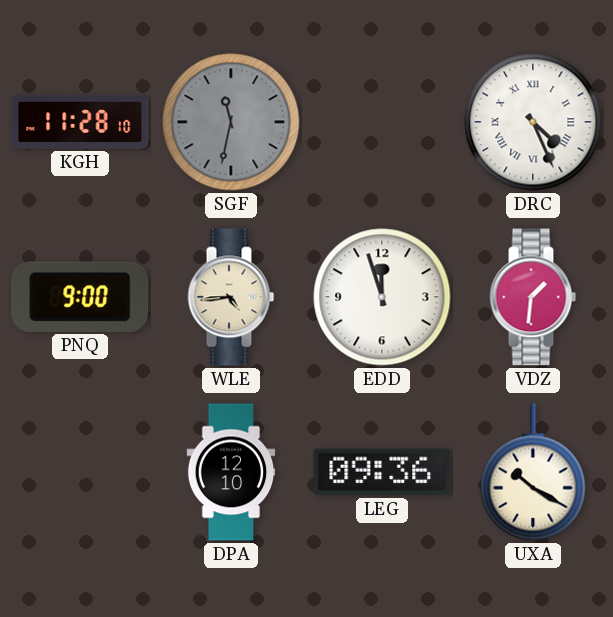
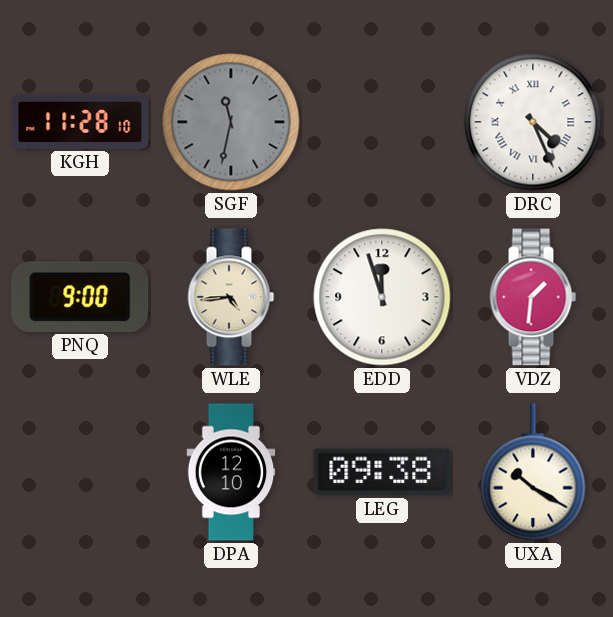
LEG: 09:36 -> 09:38 (382, 472)
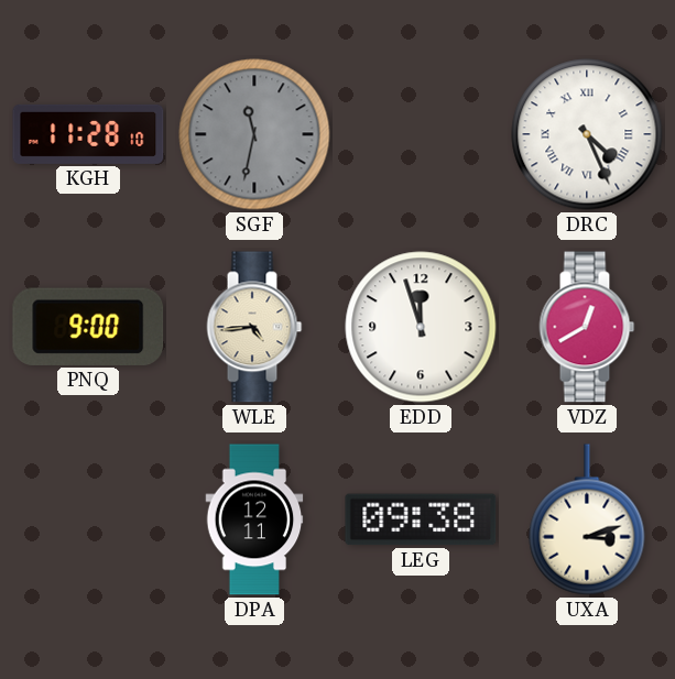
VDZ: 1:31 -> 12:40 (587, 327)
DPA: 12:10 -> 12:11 (254, 519)
UXA: 10:20 -> 3:12 (587, 519)
